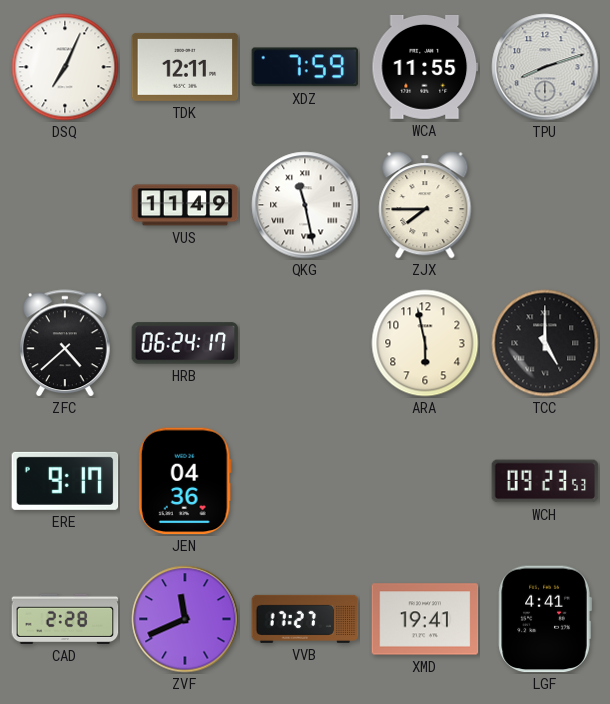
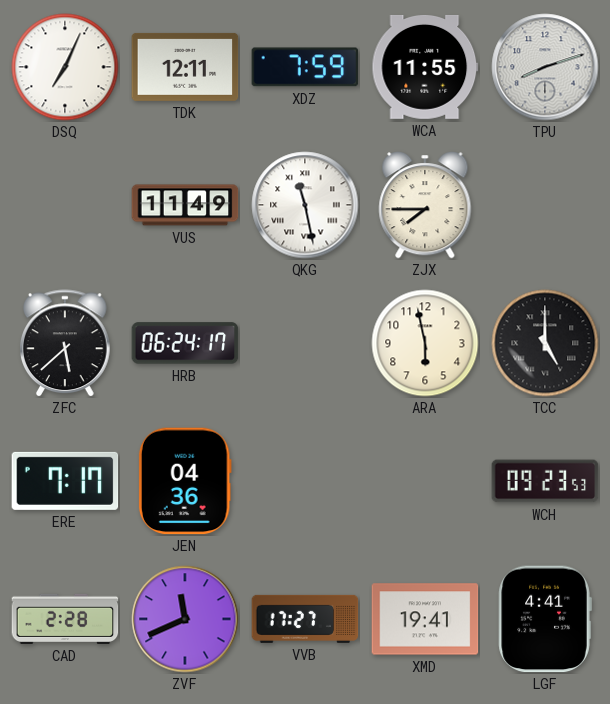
ZFC: 4:38 -> 5:38 (65, 343)
ERE: 9:17 -> 7:17 (65, 481)
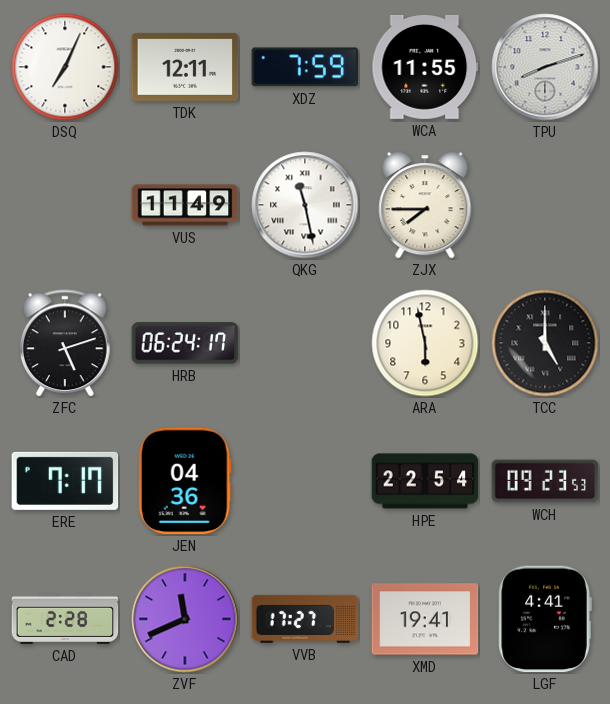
ZFC: 5:38 -> 5:12 (65, 343)
HPE: none -> 22:54 (425, 481)
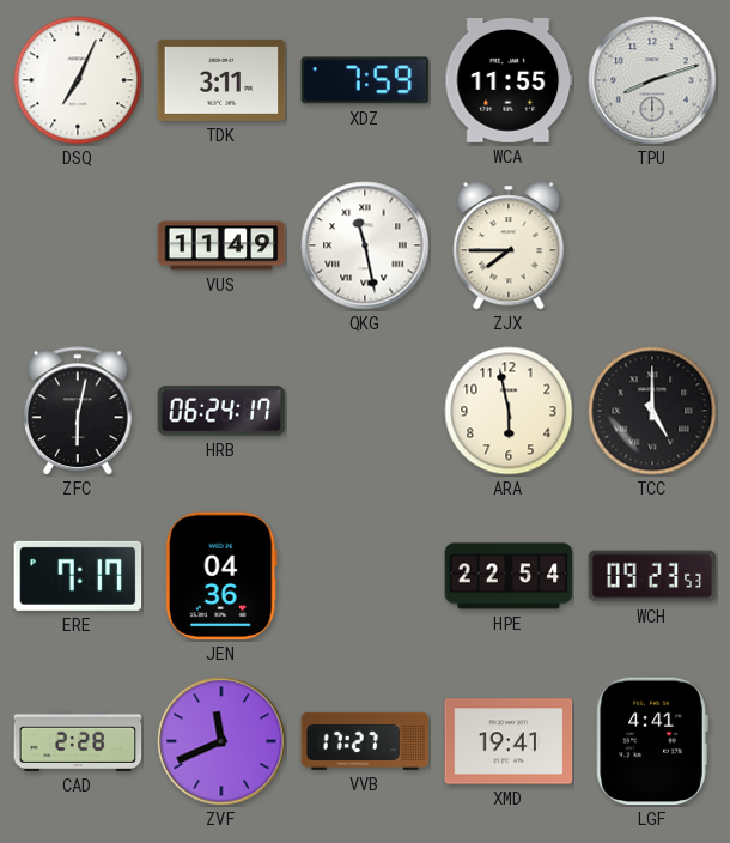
TDK: 12:11 -> 3:11 (221, 80)
ZFC: 5:12 -> 6:02 (78, 411)
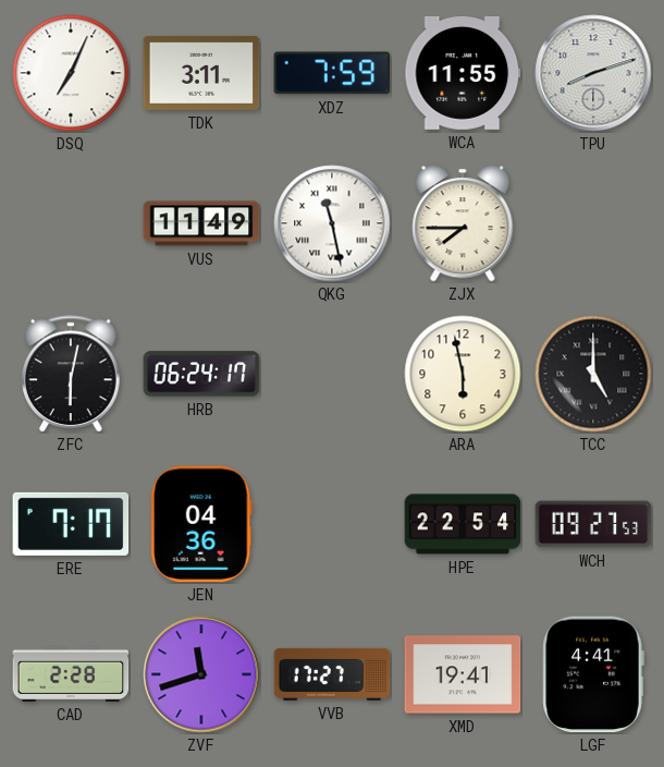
WCH: 09:23 -> 09:27 (593, 524)
ZVF: 11:41 -> 11:42 (201, 674)
